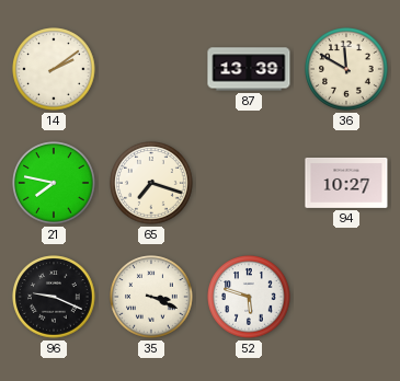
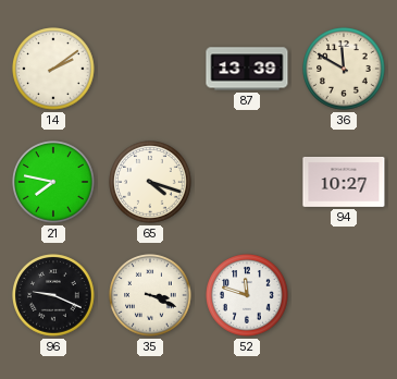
65: 7:18 -> 4:18 (150, 182)
52: 5:48 -> 11:48 (247, 295)
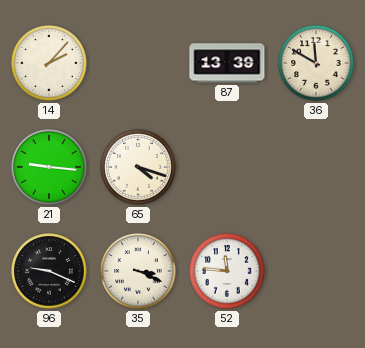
14: 2:09 -> 2:07 (49, 63)
21: 7:47 -> 9:16 (49, 167)
94: 10:27 -> none (344, 182)
52: 11:48 -> 11:46 (227, 271)
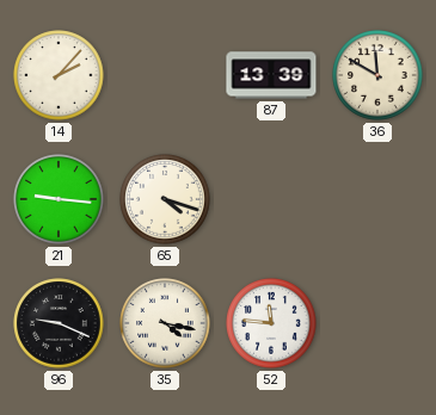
35: 3:19 -> 4:17 (165, 323)
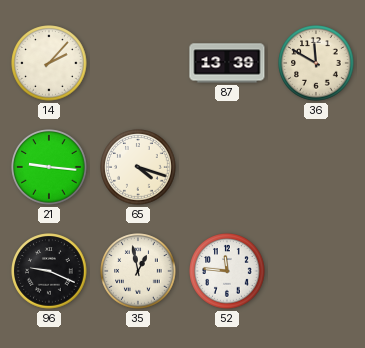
35: 4:17 -> 12:58 (138, 271)
